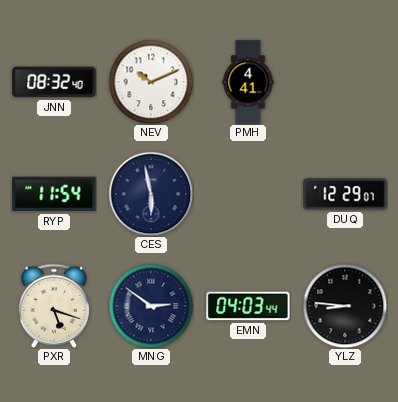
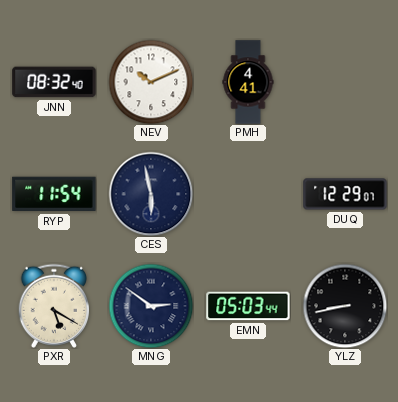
PXR: 5:18 -> 5:20 (53, 306)
EMN: 04:03 -> 05:03 (248, 306)
YLZ: 8:46 -> 8:43 (345, 306)
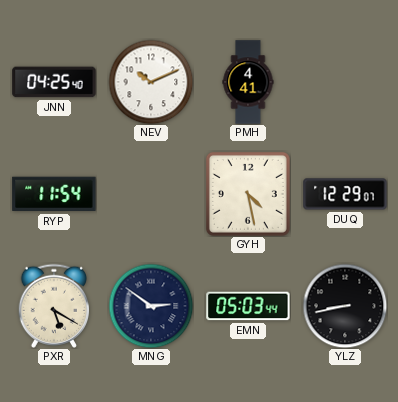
JNN: 08:32 -> 04:25 (54, 82)
CES: 5:58 -> none (151, 194)
GYH: none -> 4:28 (248, 194)
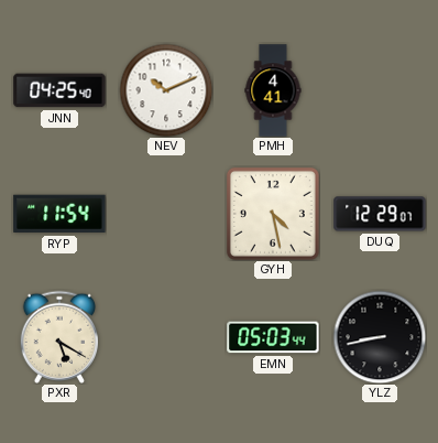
MNG: 2:51 -> none (151, 306)
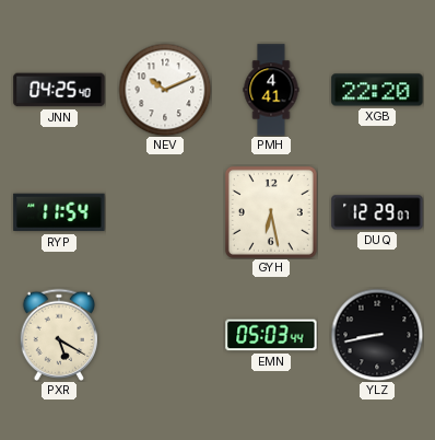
XGB: none -> 22:20 (377, 90)
GYH: 4:28 -> 6:28 (271, 212)
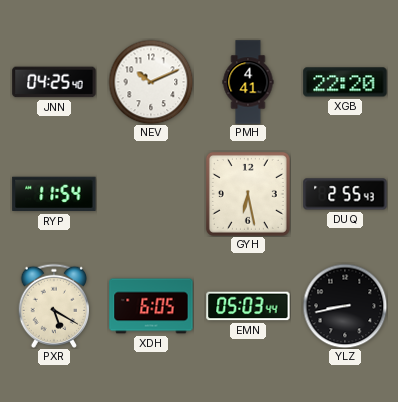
DUQ: 12:29 -> 2:55 (345, 194)
XDH: none -> 6:05 (151, 306)
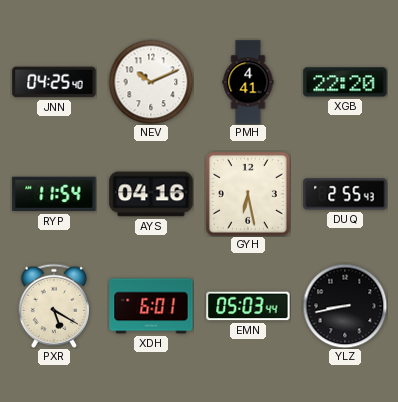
AYS: none -> 04:16 (151, 194)
XDH: 6:05 -> 6:01 (151, 306)
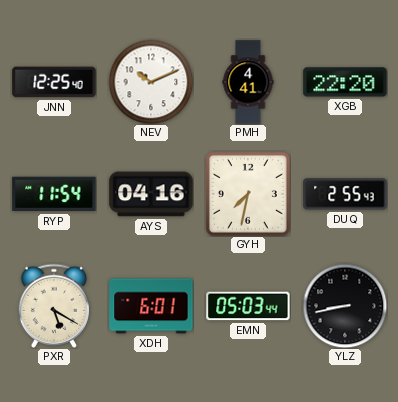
JNN: 04:25 -> 12:25 (54, 82)
GYH: 6:28 -> 7:32 (248, 194)
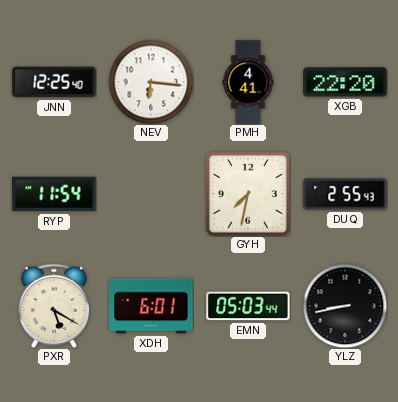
NEV: 10:11 -> 6:16 (151, 82)
AYS: 04:16 -> none (151, 194)
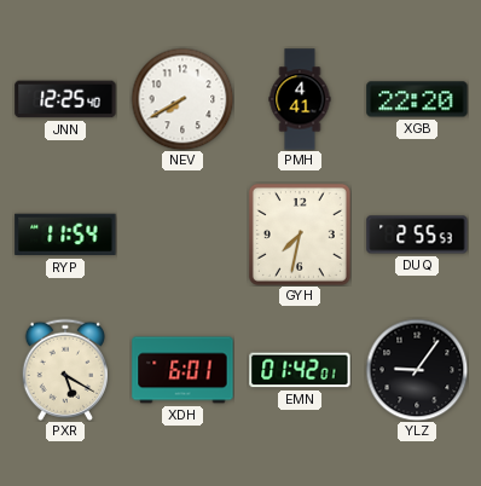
NEV: 6:16 -> 7:40 (182, 99)
DUQ: 2:55:43 -> 2:55:53 (417, 235)
EMN: 05:03 -> 01:42 (300, 370)
YLZ: 8:43 -> 9:06 (417, 370)
